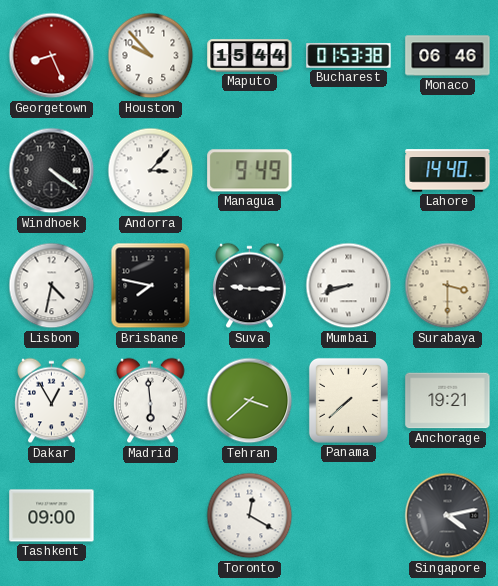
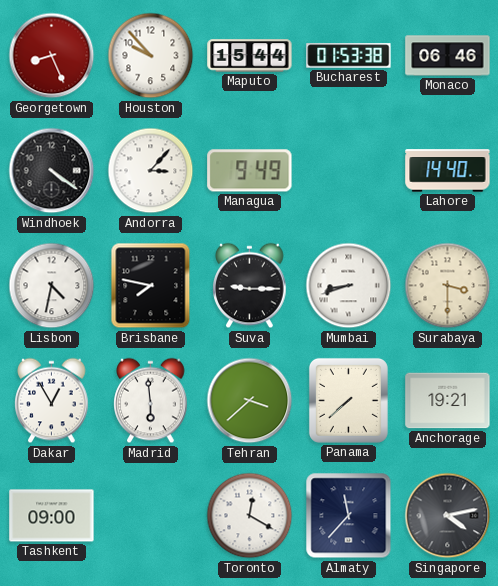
Almaty: none -> 11:37 (349, 516)
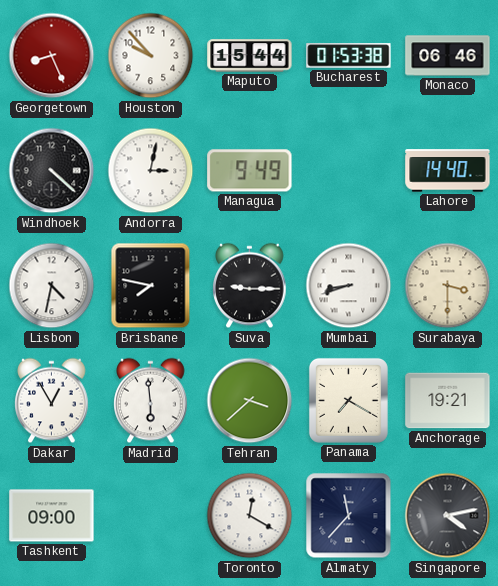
Windhoek: 4:21 -> 4:22 (52, 171)
Andorra: 3:07 -> 3:02 (151, 171)
Panama: 7:38 -> 7:20 (348, 400)
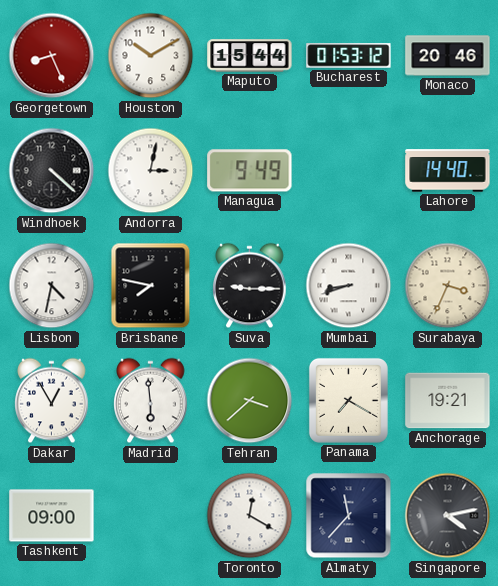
Houston: 9:53 -> 10:10 (151, 56)
Bucharest: 01:53:38 -> 01:53:12 (349, 56)
Monaco: 06:46 -> 20:46 (448, 56)
Surabaya: 3:30 -> 3:34 (448, 286)
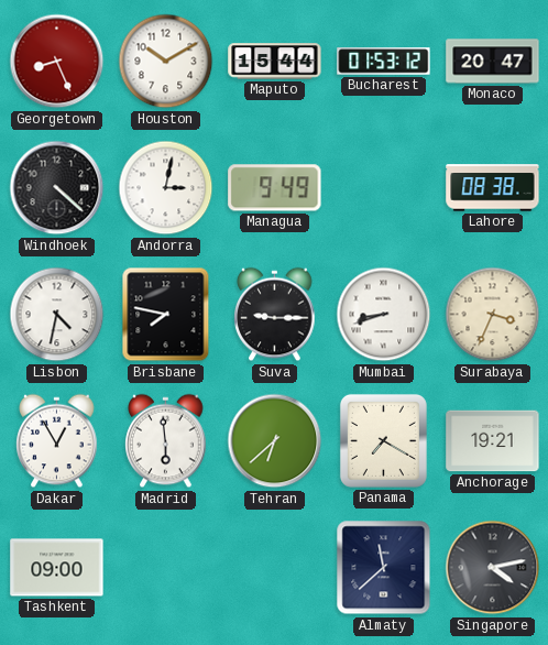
Monaco: 20:46 -> 20:47 (493, 62)
Lahore: 14:40 -> 08:38 (493, 188)
Tehran: 3:38 -> 6:38 (275, 441)
Toronto: 12:20 -> none (250, 516)
Almaty: 11:37 -> 11:38 (384, 568)
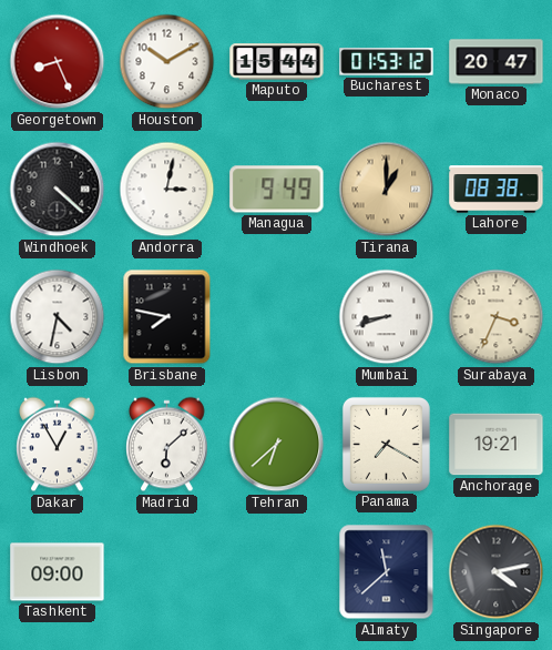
Tirana: none -> 1:00 (387, 190)
Suva: 9:15 -> none (275, 315)
Madrid: 5:59 -> 6:08 (167, 445)
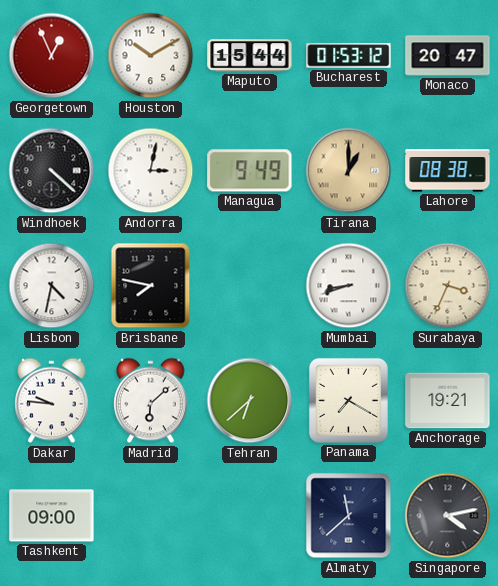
Georgetown: 8:26 -> 12:56 (52, 56)
Dakar: 12:55 -> 9:46 (52, 401)
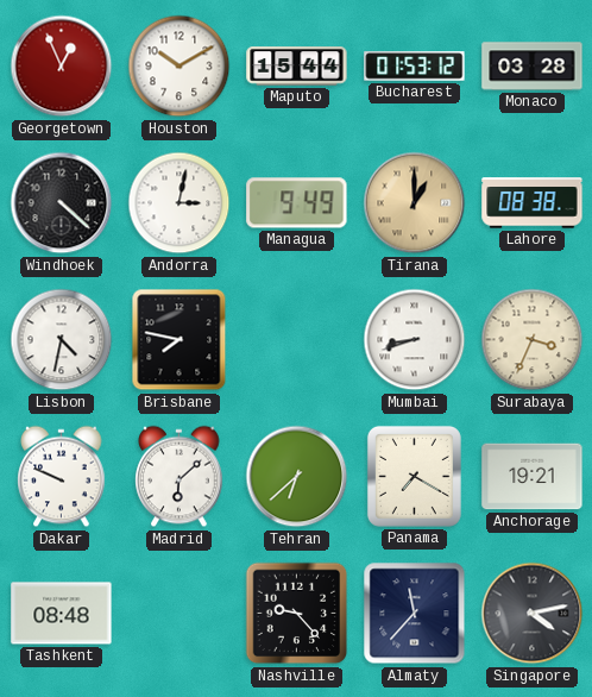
Monaco: 20:47 -> 03:28 (533, 67)
Dakar: 9:46 -> 9:49 (62, 477)
Tashkent: 09:00 -> 08:48 (62, 614)
Nashville: none -> 9:23 (297, 614)
Almaty: 11:38 -> 11:37 (415, 614)
